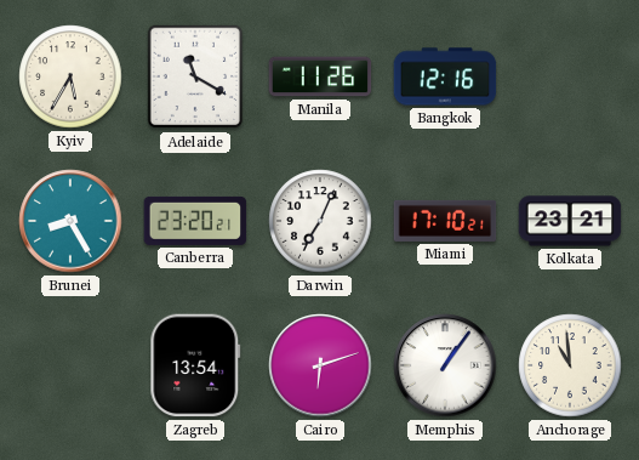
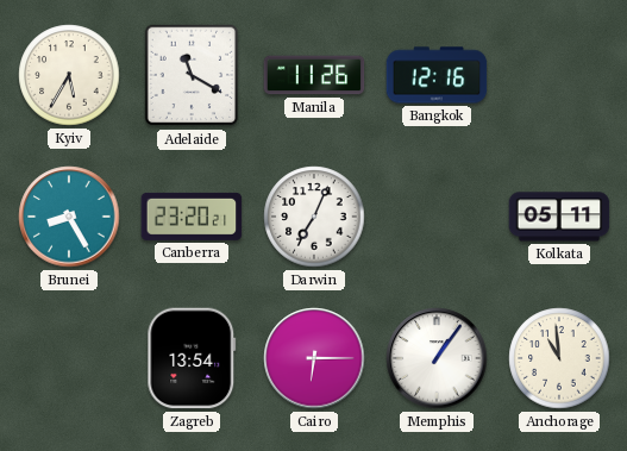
Miami: 17:10 -> none (445, 221)
Kolkata: 23:21 -> 05:11 (559, 217)
Cairo: 6:12 -> 6:15 (314, 358)
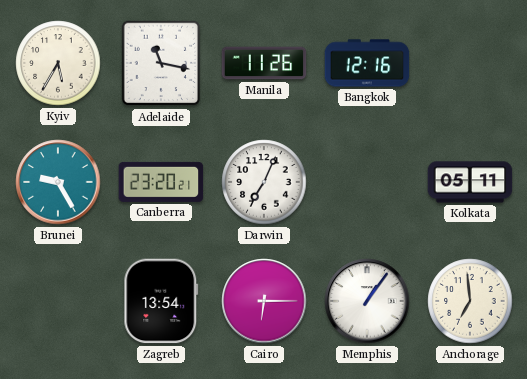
Adelaide: 11:20 -> 11:17 (161, 63)
Brunei: 8:25 -> 9:25 (58, 182)
Anchorage: 10:59 -> 6:59 (470, 301)
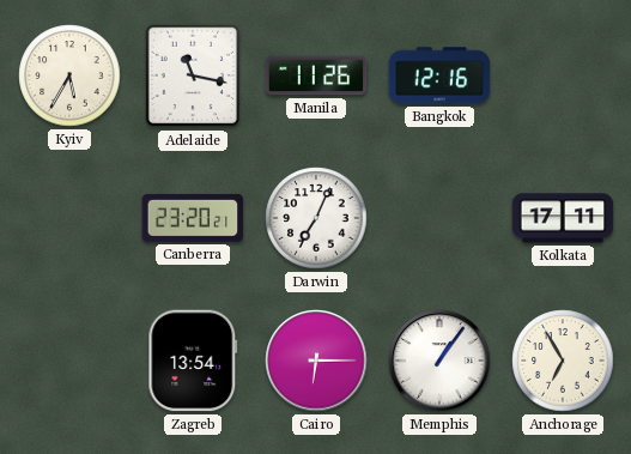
Brunei: 9:25 -> none (58, 182)
Kolkata: 05:11 -> 17:11 (563, 218)
Anchorage: 6:59 -> 6:55 (563, 361)
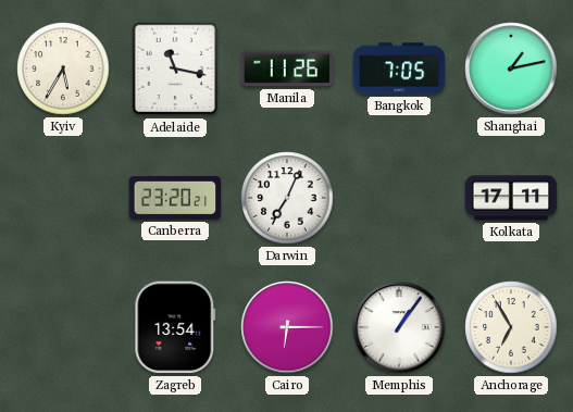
Bangkok: 12:16 -> 7:05 (399, 68)
Shanghai: none -> 1:13 (511, 68)
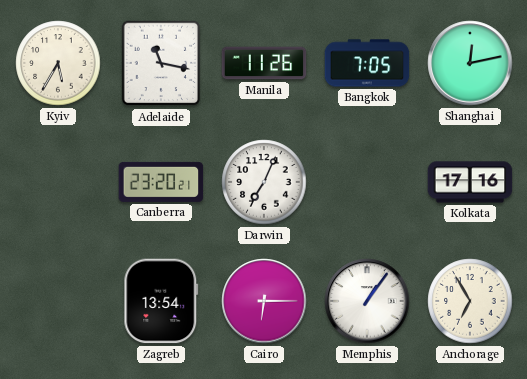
Shanghai: 1:13 -> 12:13 (470, 63)
Kolkata: 17:11 -> 17:16 (470, 182)
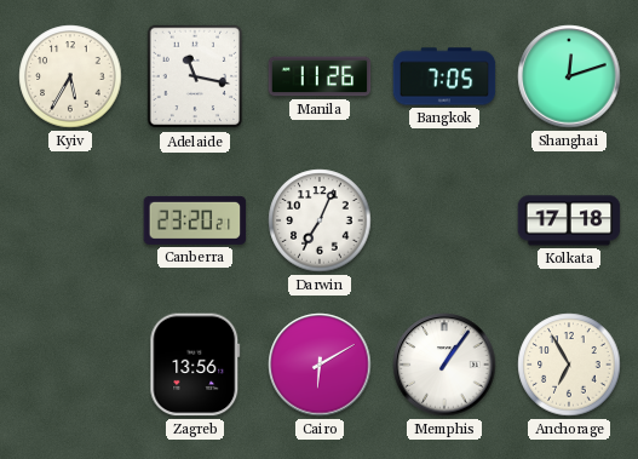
Shanghai: 12:13 -> 12:12 (569, 76)
Kolkata: 17:16 -> 17:18 (569, 220)
Zagreb: 13:54 -> 13:56 (195, 365)
Cairo: 6:15 -> 6:10 (320, 365)
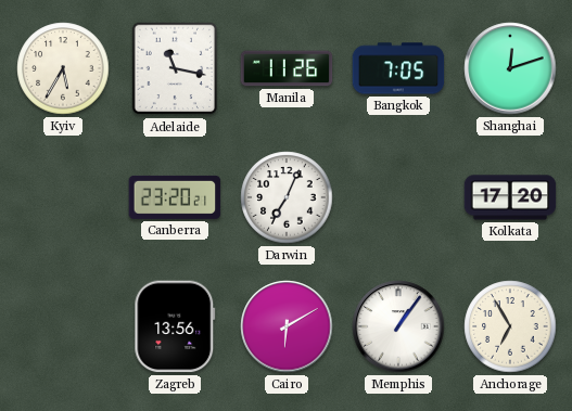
Kolkata: 17:18 -> 17:20 (510, 197)
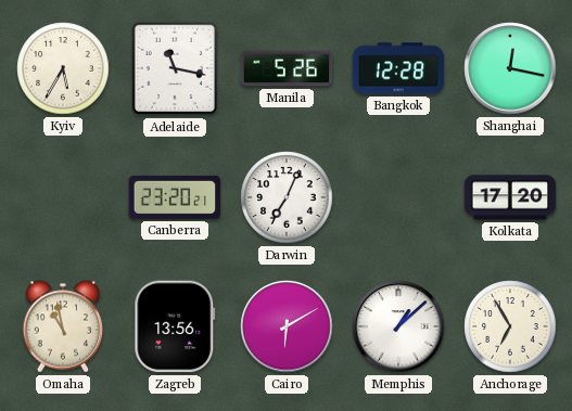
Manila: 11:26 -> 5:26 (287, 68)
Bangkok: 7:05 -> 12:28 (398, 68)
Shanghai: 12:12 -> 12:17 (510, 68)
Omaha: none -> 10:58 (63, 326)
Memphis: 1:06 -> 1:08 (398, 326)
